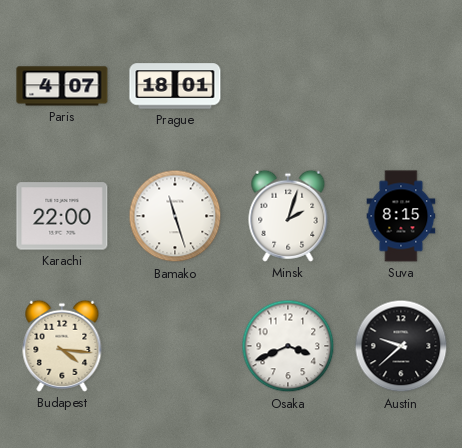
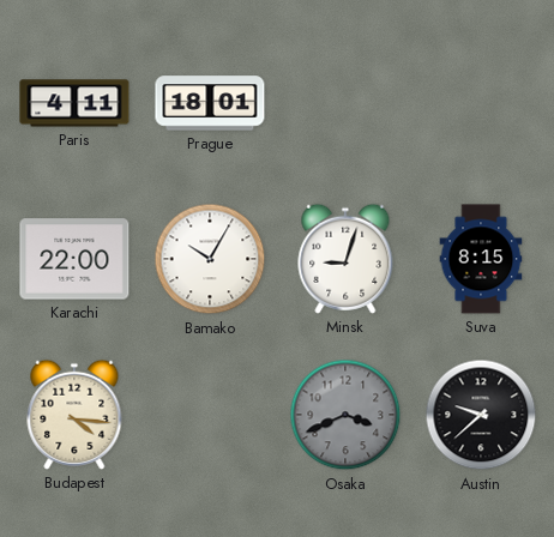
Paris: 4:07 -> 4:11 (74, 103)
Bamako: 11:27 -> 10:05 (210, 259)
Minsk: 2:03 -> 9:03 (345, 259)
Osaka dial: white -> grey (345, 415)
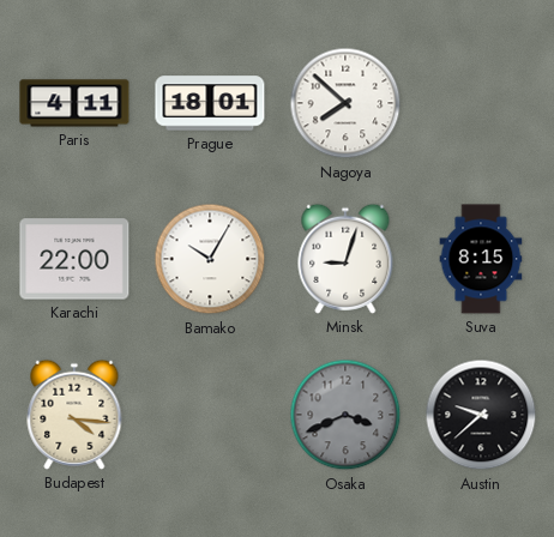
Nagoya: none -> 7:52 (345, 103)
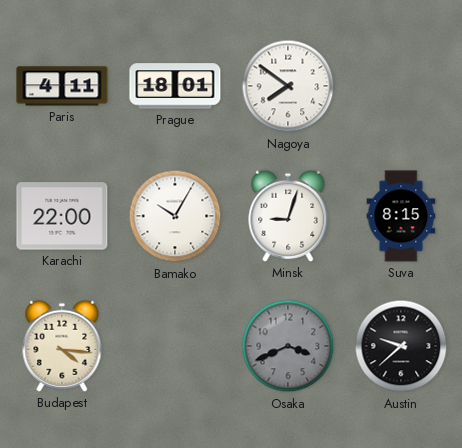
Nagoya: 7:52 -> 7:51 (288, 86)
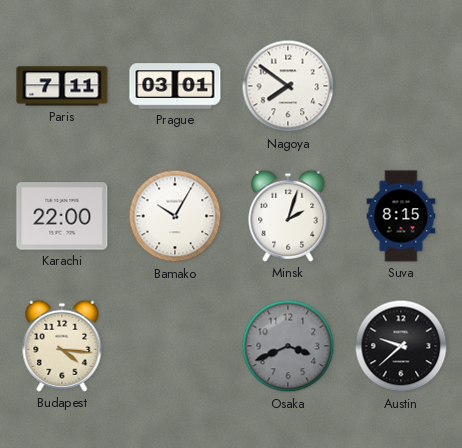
Paris: 4:11 -> 7:11 (62, 86)
Prague: 18:01 -> 03:01 (175, 86)
Minsk: 9:03 -> 2:03 (288, 216)
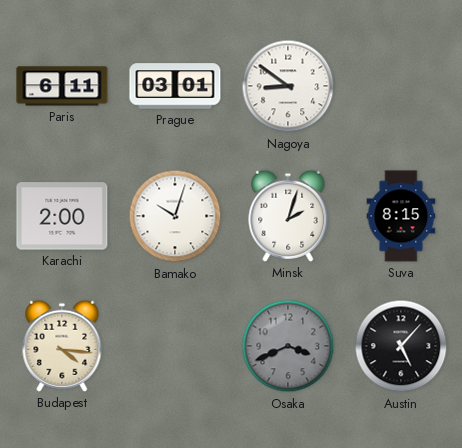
Paris: 7:11 -> 6:11 (62, 86)
Nagoya: 7:51 -> 8:51 (288, 86)
Karachi: 22:00 -> 2:00 (62, 216)
Bamako: 10:05 -> 10:03 (175, 216)
Austin: 9:38 -> 5:07 (401, 346)
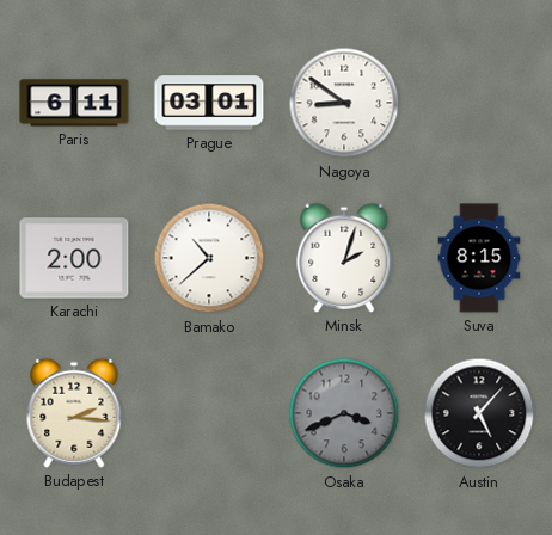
Bamako: 10:03 -> 10:38 (209, 258)
Budapest: 4:16 -> 2:16 (74, 413)
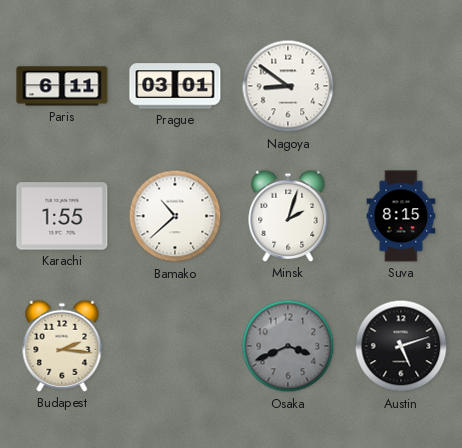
Karachi: 2:00 -> 1:55 (62, 216)
Austin: 5:07 -> 5:12 (401, 346)
